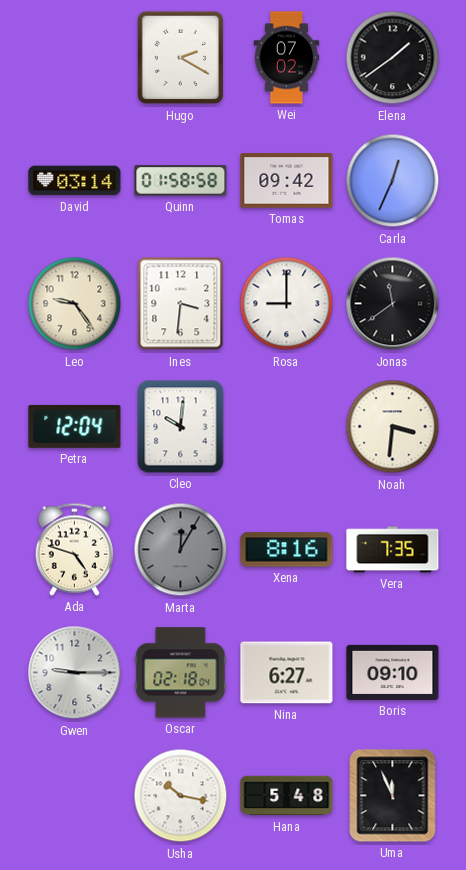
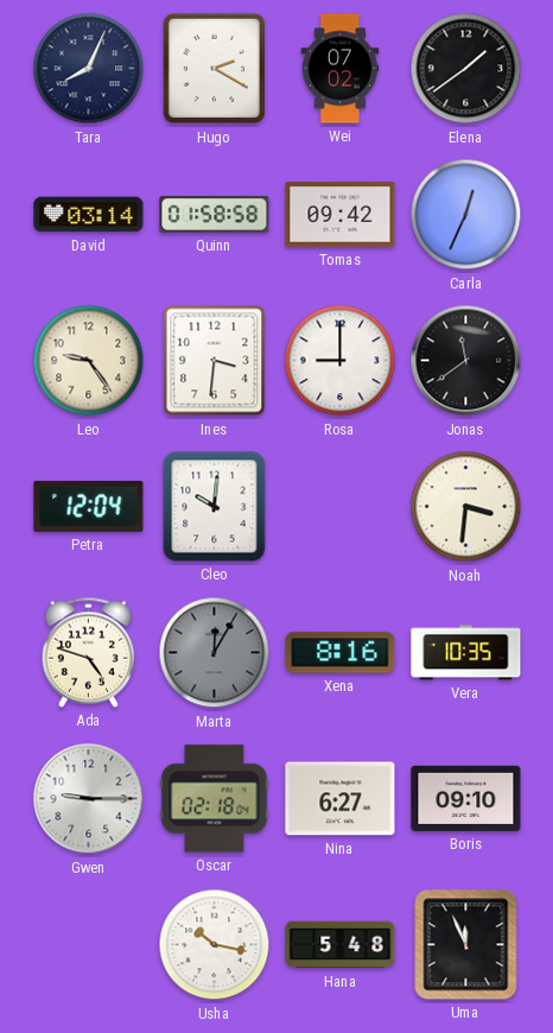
Tara: none -> 8:04 (89, 69)
Vera: 7:35 -> 10:35 (466, 653)
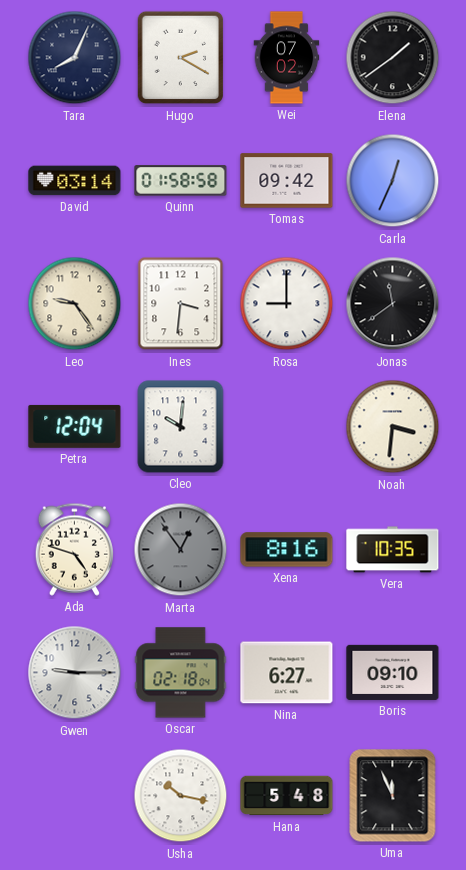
Marta: 12:05 -> 12:54 (181, 550)
